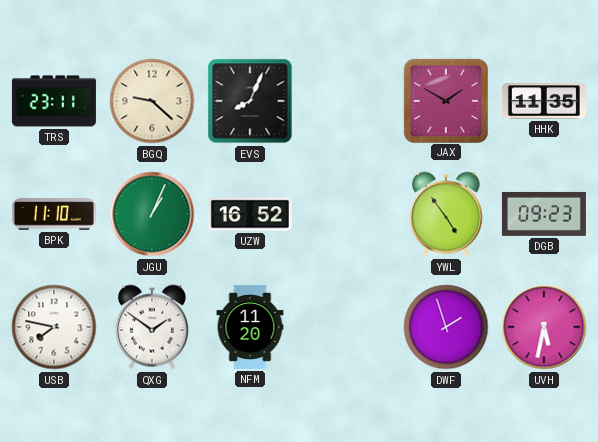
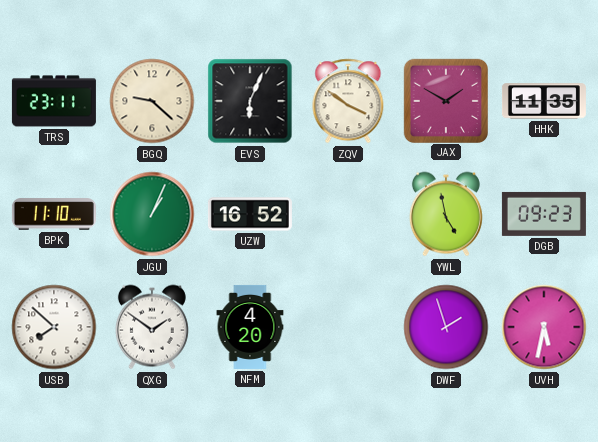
EVS: 8:04 -> 6:04 (250, 101)
ZQV: none -> 3:51 (348, 101)
YWL: 4:54 -> 4:58 (446, 214)
USB: 7:47 -> 7:52 (54, 327)
NFM: 11:20 -> 4:20 (250, 327)
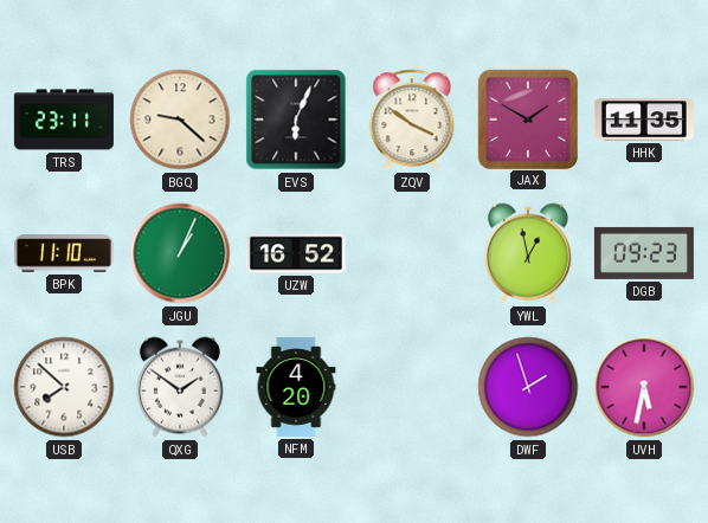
YWL: 4:58 -> 12:58 (528, 253)
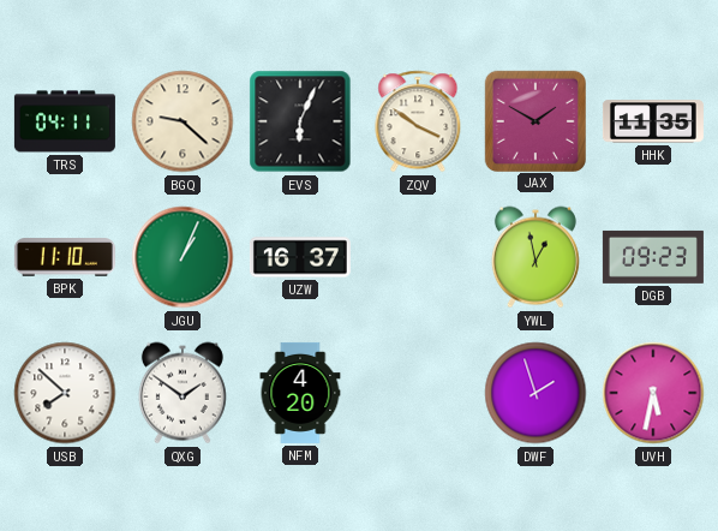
TRS: 23:11 -> 04:11 (65, 121)
UZW: 16:52 -> 16:37 (300, 257)
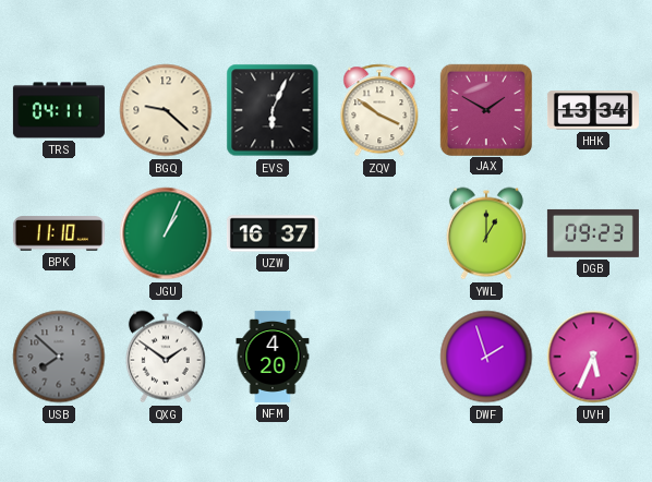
HHK: 11:35 -> 13:34 (593, 110)
YWL: 12:58 -> 1:00 (486, 233)
USB dial: white -> grey (59, 357)
UVH: 5:32 -> 5:34 (593, 357)
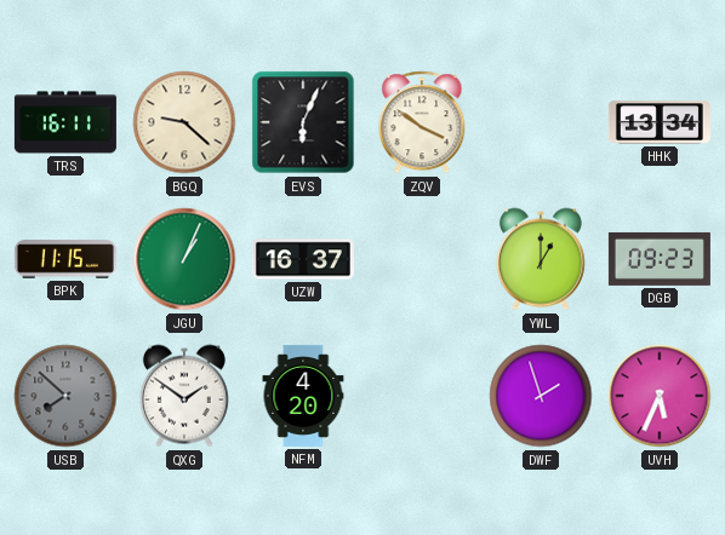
TRS: 04:11 -> 16:11 (65, 122)
JAX: 1:50 -> none (485, 109)
BPK: 11:10 -> 11:15 (65, 259)
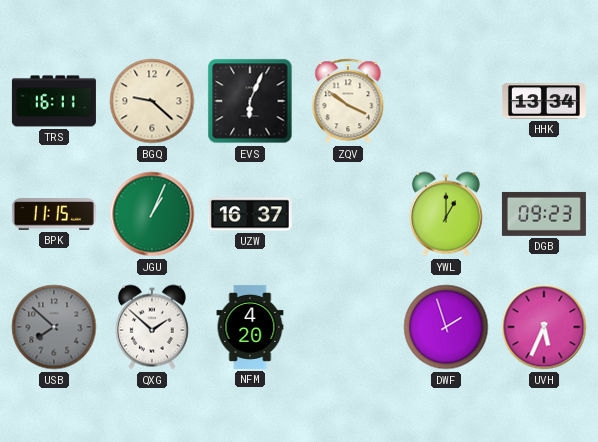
QXG: 1:51 -> 1:52 (152, 327)
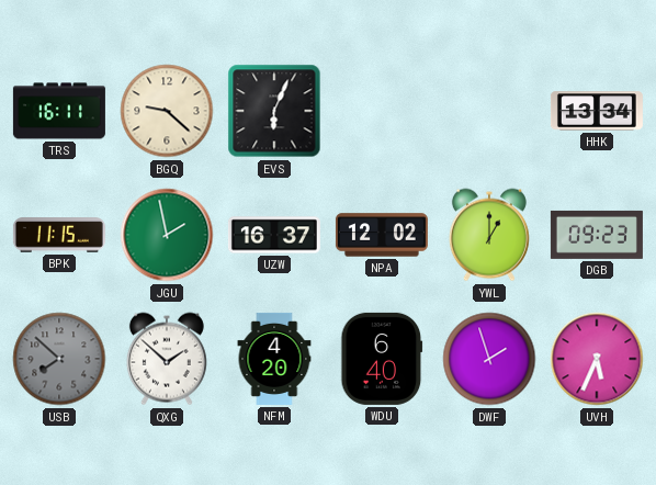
ZQV: 3:51 -> none (348, 101)
JGU: 1:04 -> 1:58 (167, 235)
NPA: none -> 12:02 (382, 235)
WDU: none -> 6:40 (382, 359)
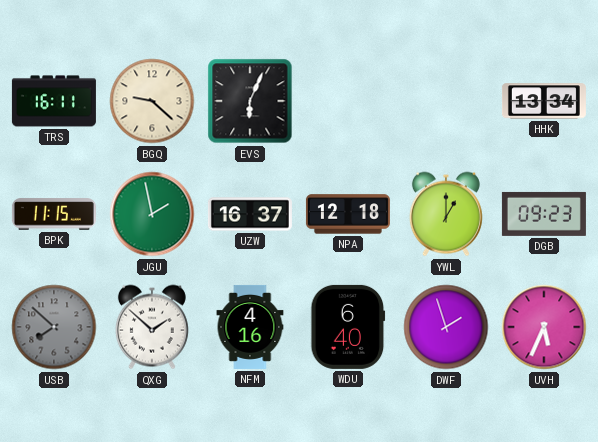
NPA: 12:02 -> 12:18 (348, 214)
NFM: 4:20 -> 4:16 (250, 327)
